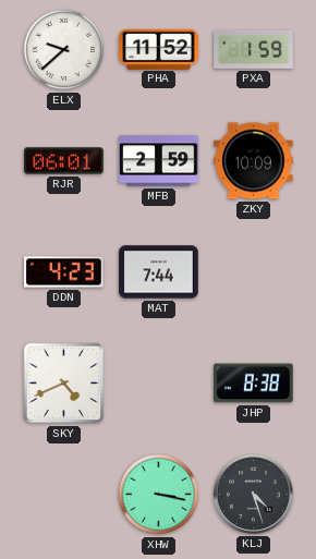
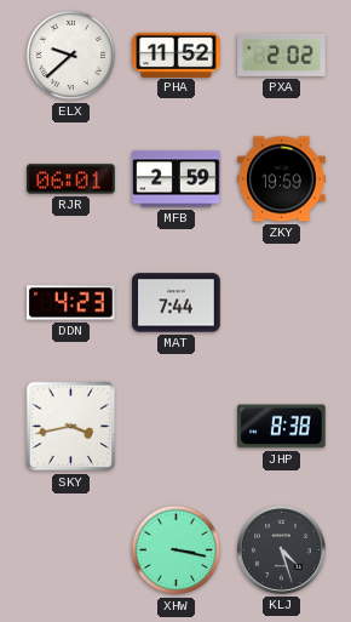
PXA: 1:59 -> 2:02 (282, 55)
ZKY: 10:09 -> 19:59 (282, 179)
SKY: 4:41 -> 3:43 (71, 427)
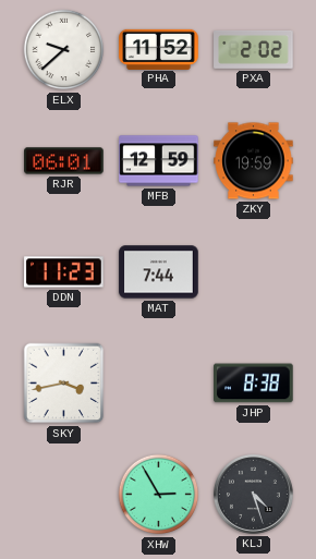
MFB: 2:59 -> 12:59 (159, 161)
DDN: 4:23 -> 11:23 (64, 272)
XHW: 3:17 -> 2:55 (159, 495)
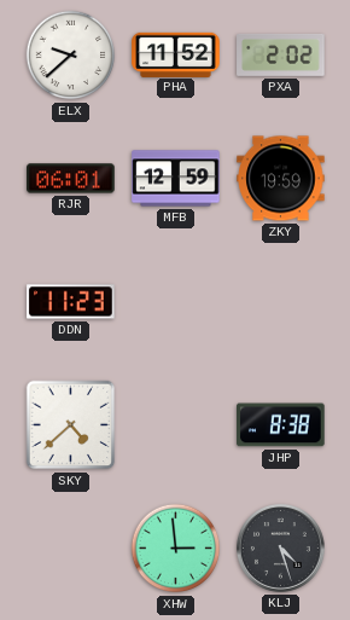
MAT: 7:44 -> none (159, 272)
SKY: 3:43 -> 4:38 (71, 425)
XHW: 2:55 -> 2:59 (176, 549)
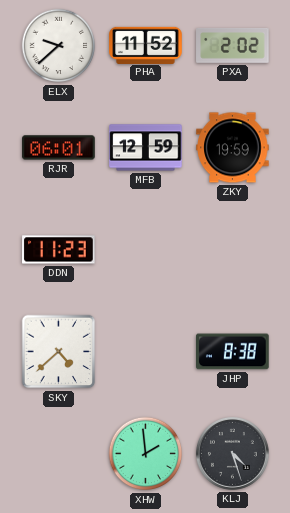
XHW: 2:59 -> 1:59 (146, 454)
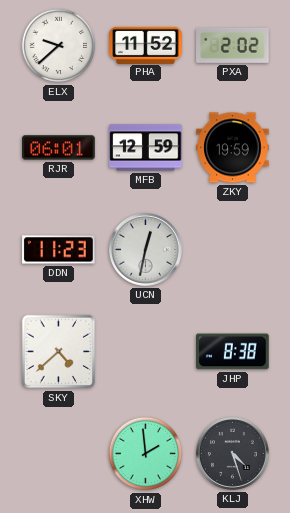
UCN: none -> 12:32 (145, 249)
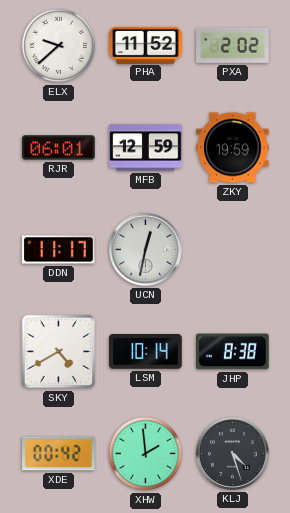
DDN: 11:23 -> 11:17 (59, 250)
SKY: 4:38 -> 4:40 (59, 352)
LSM: none -> 10:14 (146, 352)
XDE: none -> 00:42 (59, 454)
